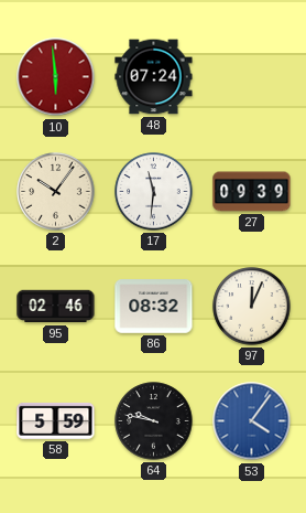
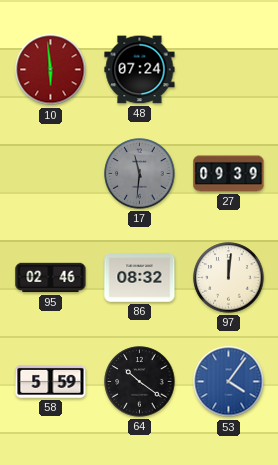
2: 10:06 -> none (56, 192)
17 dial: white -> grey (140, 174)
97: 12:04 -> 12:01 (229, 278)
64: 9:47 -> 10:21 (140, 382)
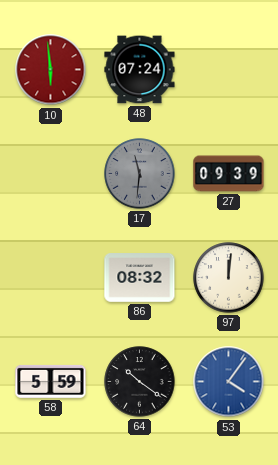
95: 02:46 -> none (51, 278)
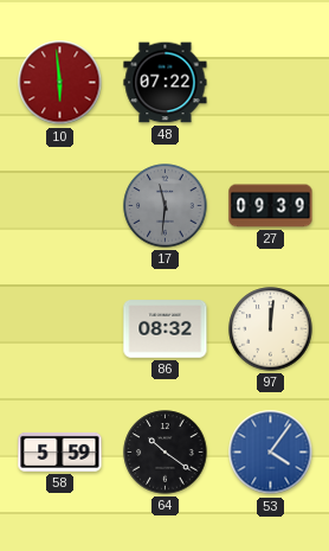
48: 07:24 -> 07:22 (166, 83)
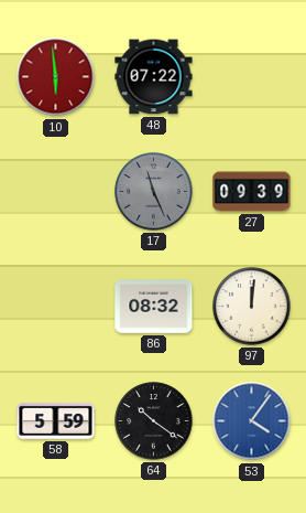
17: 11:31 -> 11:26 (154, 192)
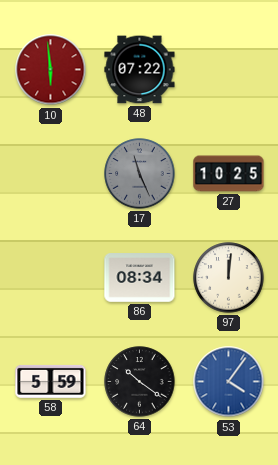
27: 09:39 -> 10:25 (229, 174)
86: 08:32 -> 08:34 (140, 278)
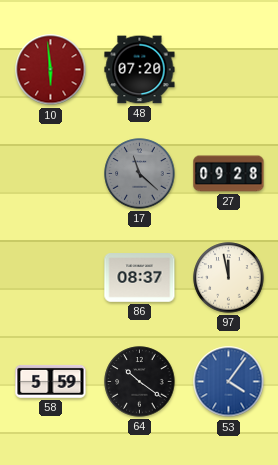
48: 07:22 -> 07:20 (140, 70)
17: 11:26 -> 11:22 (140, 174)
27: 10:25 -> 09:28 (229, 174)
86: 08:34 -> 08:37 (140, 278)
97: 12:01 -> 11:58 (229, 278)
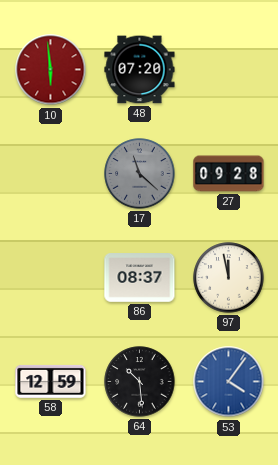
58: 5:59 -> 12:59 (51, 381)
64: 10:21 -> 10:29 (140, 382)
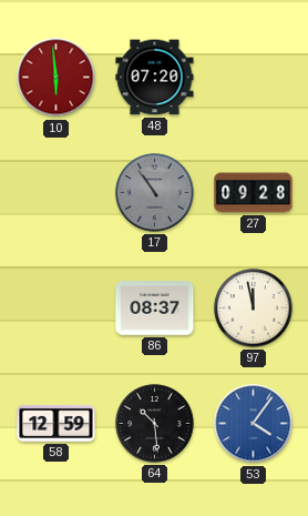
17: 11:22 -> 10:54 (155, 193)
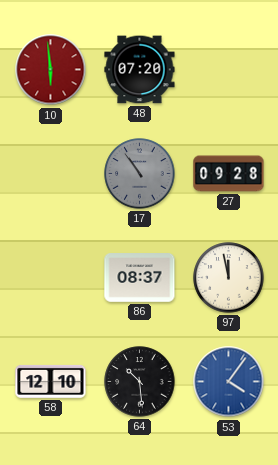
58: 12:59 -> 12:10 (51, 381)
